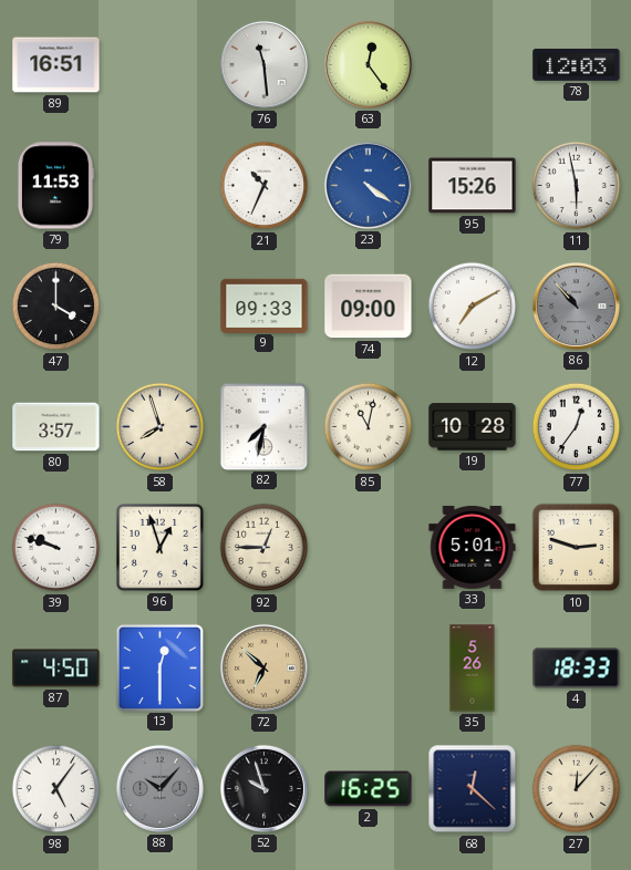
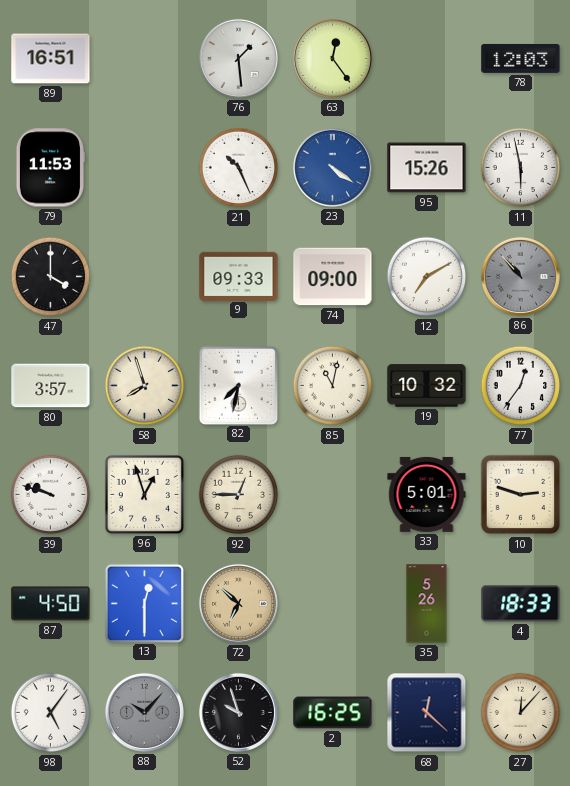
76: 11:29 -> 1:29 (238, 58)
21: 10:34 -> 10:26 (239, 168)
19: 10:28 -> 10:32 (427, 386)
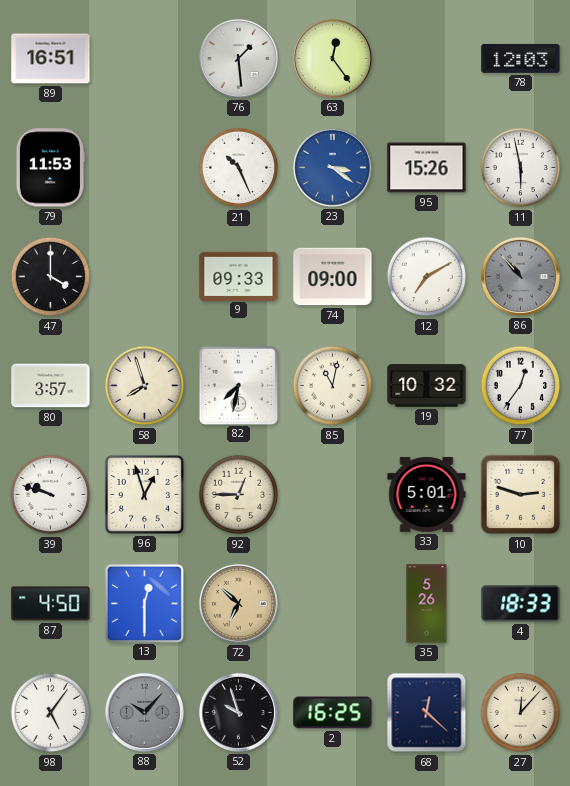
23: 4:21 -> 3:21 (332, 167)
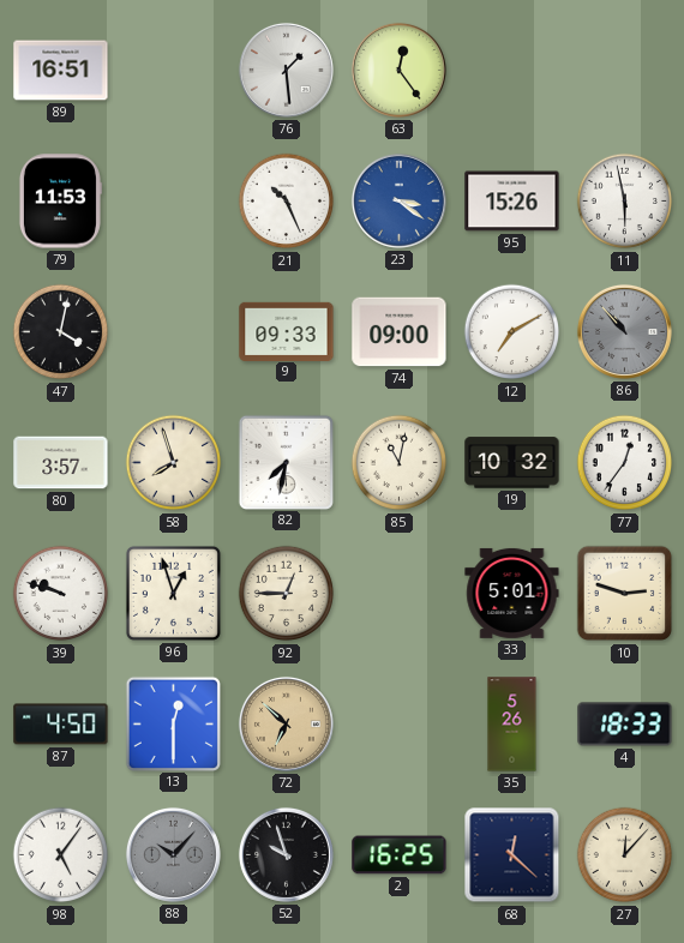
78: 12:03 -> none (521, 58)
47: 4:00 -> 4:02 (61, 332)
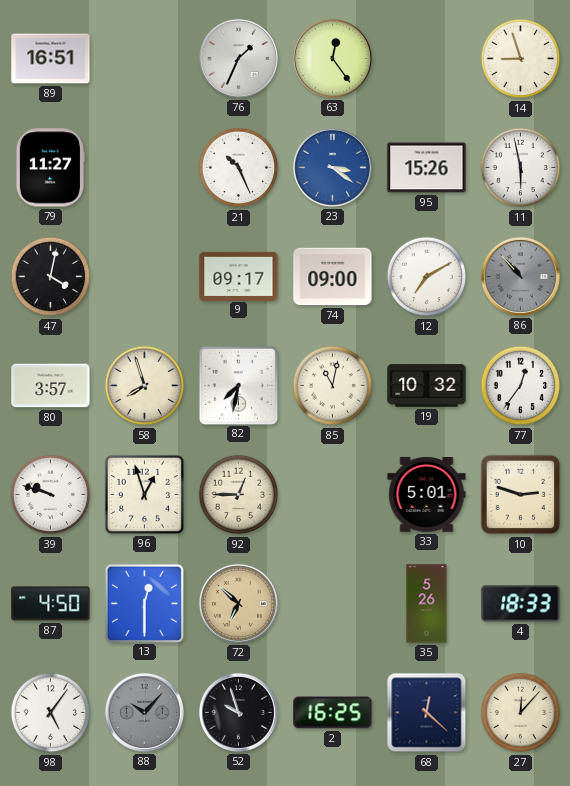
76: 1:29 -> 1:34 (238, 58)
14: none -> 8:57 (521, 59)
79: 11:53 -> 11:27 (50, 168)
9: 09:33 -> 09:17 (239, 276)
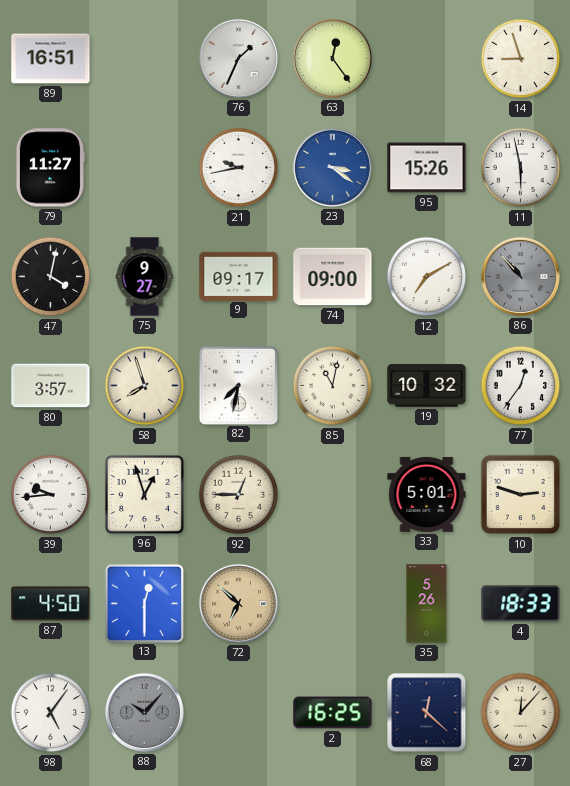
21: 10:26 -> 9:43 (239, 168)
75: none -> 9:27 (145, 277)
39: 9:48 -> 9:44 (51, 495)
52: 9:57 -> none (238, 712)
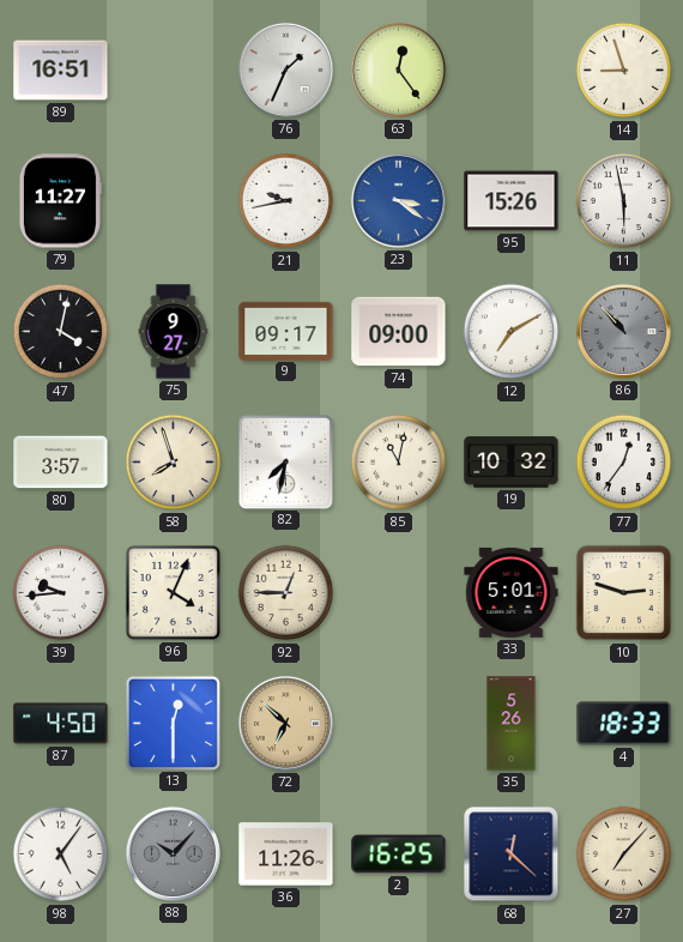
96: 12:57 -> 4:04 (173, 592)
36: none -> 11:26 (286, 855)
27: 12:07 -> 7:07 (624, 855)
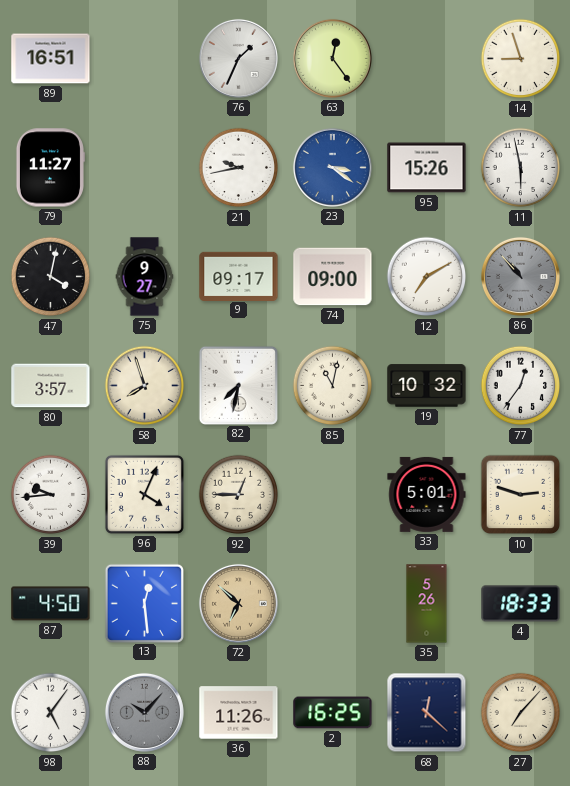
13: 12:30 -> 12:29 (144, 603)
